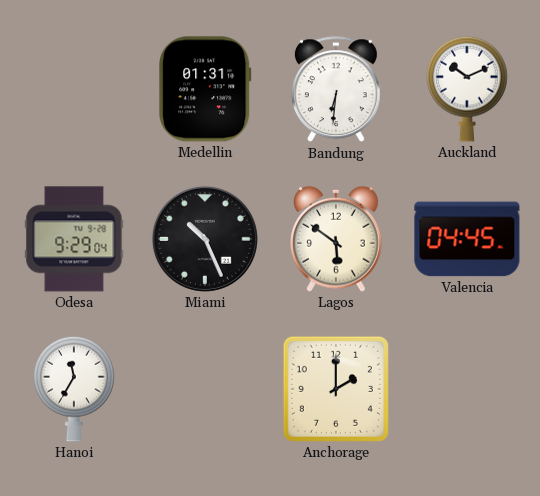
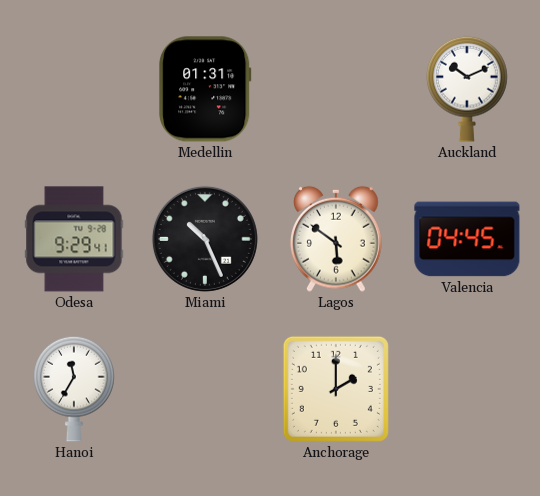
Bandung: 6:31 -> none (336, 90)
Odesa: 9:29:04 -> 9:29:41 (74, 239)
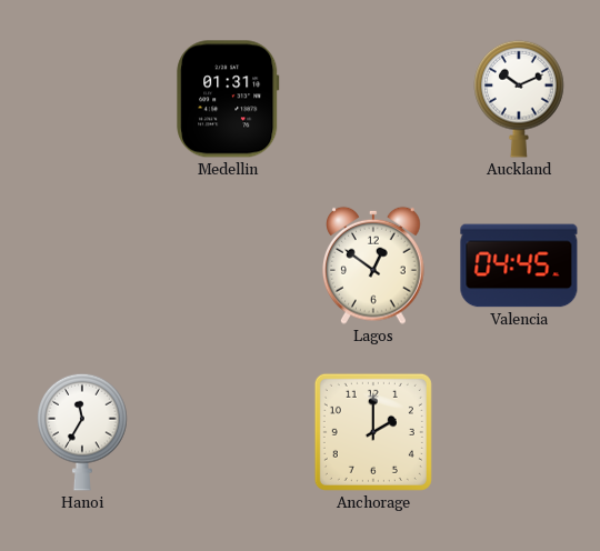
Odesa: 9:29 -> none (74, 239)
Miami: 10:26 -> none (205, 239)
Lagos: 5:51 -> 12:51 (374, 266)
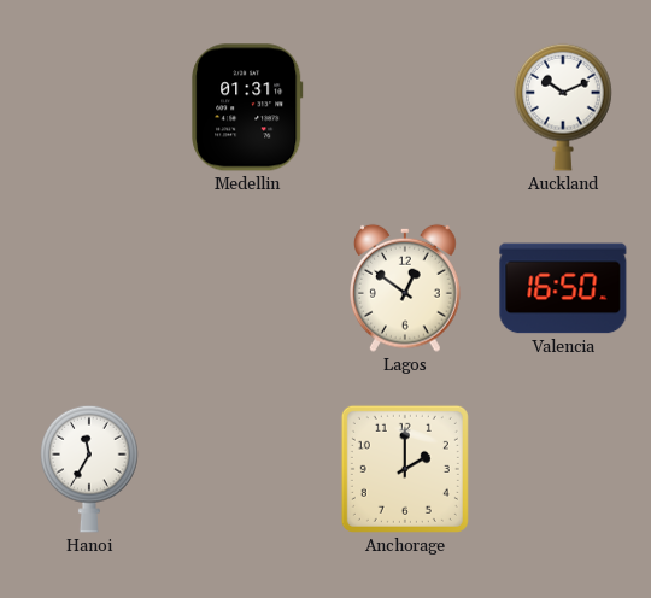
Valencia: 04:45 -> 16:50 (563, 288)
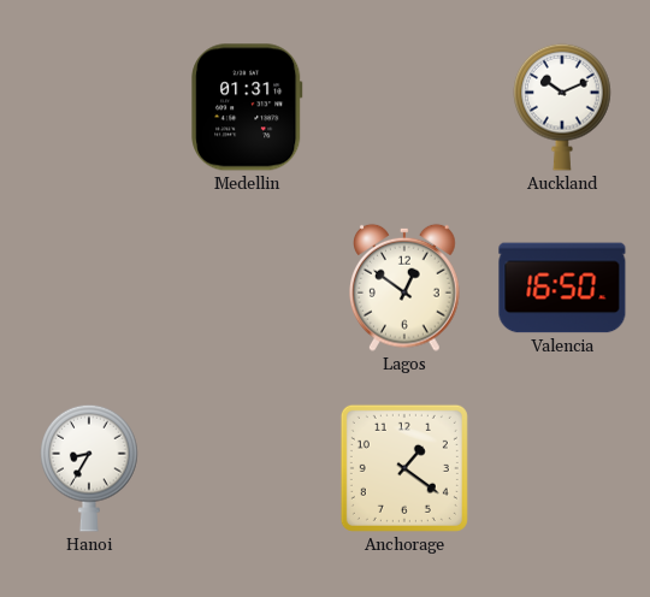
Hanoi: 11:35 -> 8:35 (89, 468)
Anchorage: 2:00 -> 1:21 (404, 468)
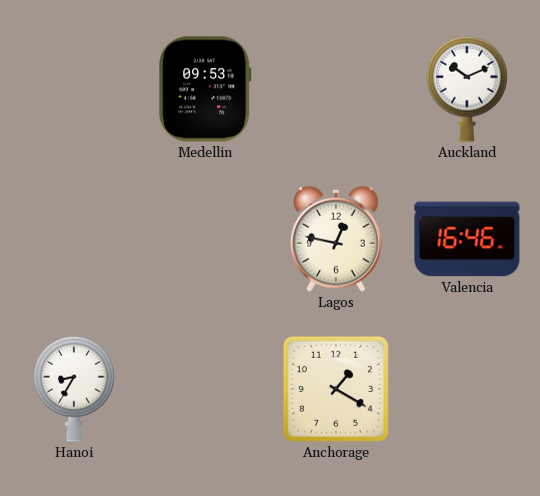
Medellin: 01:31 -> 09:53 (205, 89)
Lagos: 12:51 -> 12:47 (337, 239)
Valencia: 16:50 -> 16:46 (467, 239)
Anchorage: 1:21 -> 1:20 (336, 389)
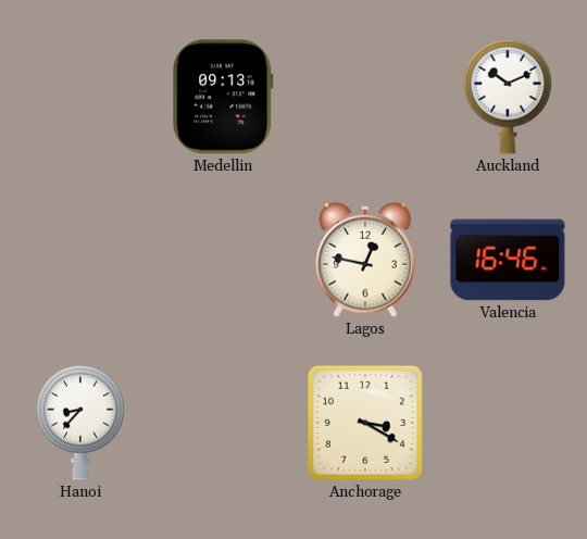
Medellin: 09:53 -> 09:13 (223, 97)
Hanoi: 8:35 -> 8:37 (80, 423)
Anchorage: 1:20 -> 3:20 (365, 423)
